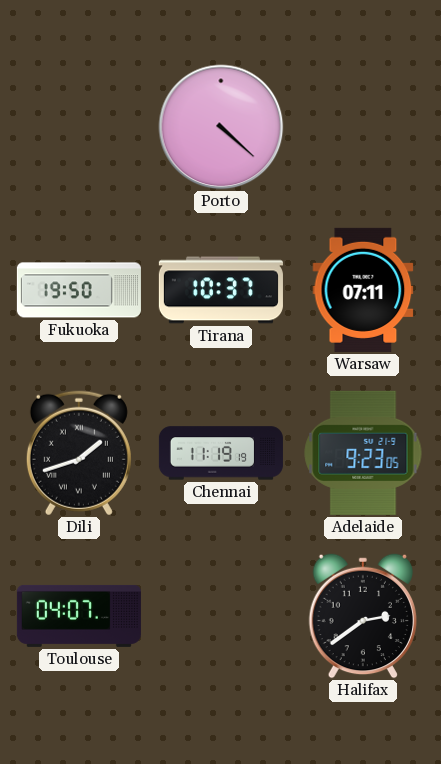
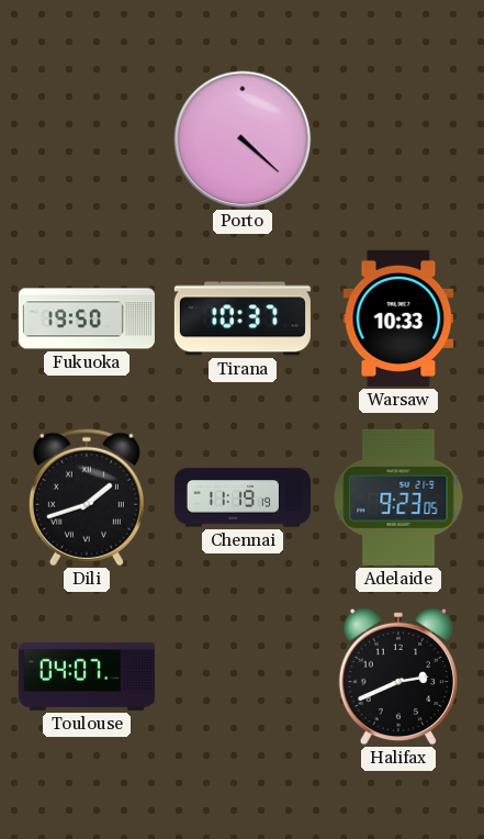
Warsaw: 07:11 -> 10:33 (398, 318)
Halifax: 2:39 -> 2:41 (397, 676)
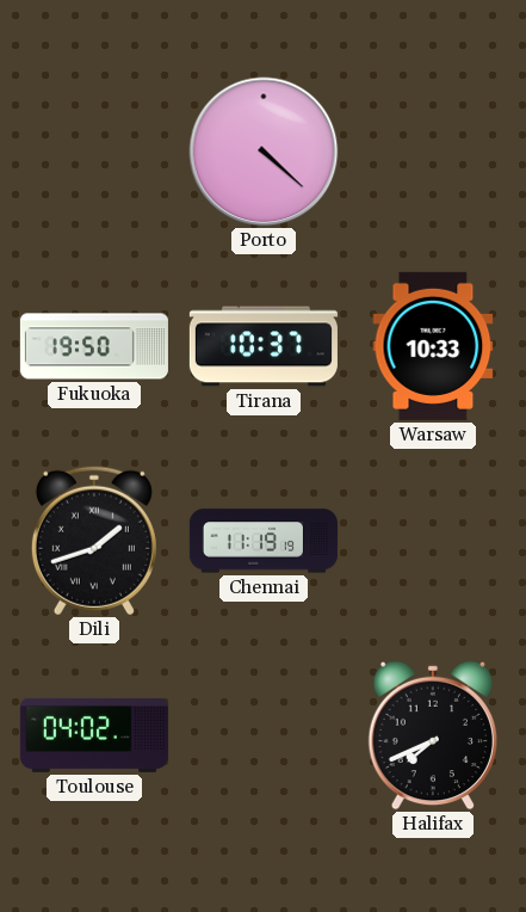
Adelaide: 9:23 -> none (398, 497)
Toulouse: 04:07 -> 04:02 (94, 735)
Halifax: 2:41 -> 7:41 (432, 735)
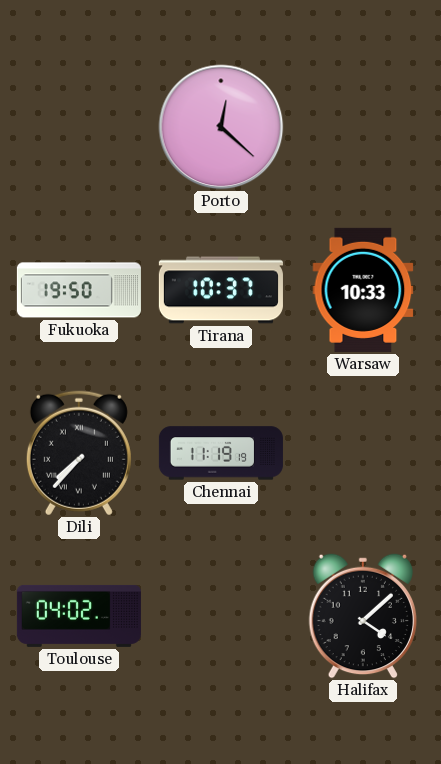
Porto: 4:22 -> 12:22 (221, 127)
Dili: 1:42 -> 7:37 (79, 453)
Halifax: 7:41 -> 4:08 (362, 616)
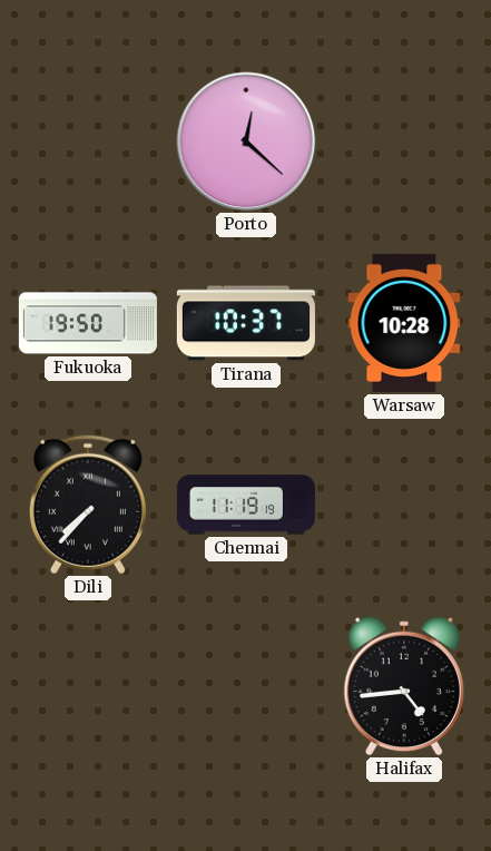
Warsaw: 10:33 -> 10:28 (404, 323)
Toulouse: 04:02 -> none (79, 616)
Halifax: 4:08 -> 4:44 (403, 686)
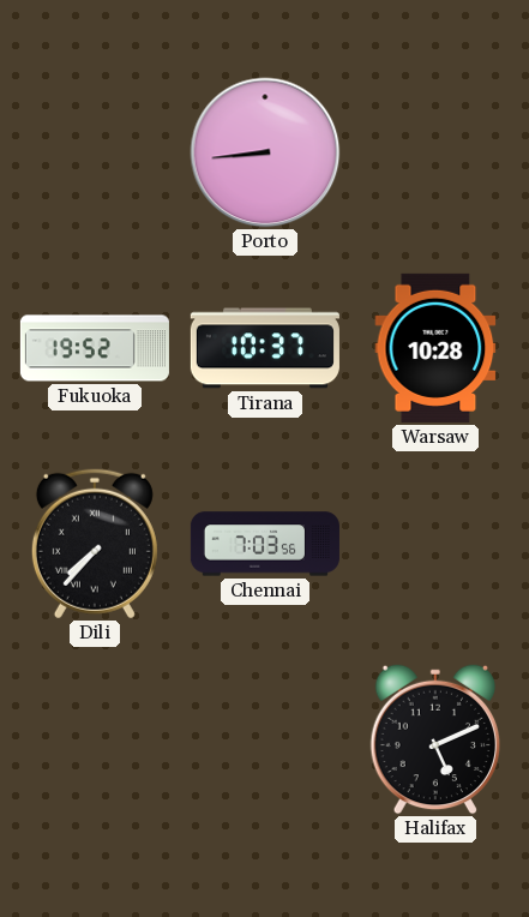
Porto: 12:22 -> 8:44 (265, 152)
Fukuoka: 19:50 -> 19:52 (95, 348)
Chennai: 11:19 -> 7:03 (265, 544)
Halifax: 4:44 -> 5:11 (434, 739)
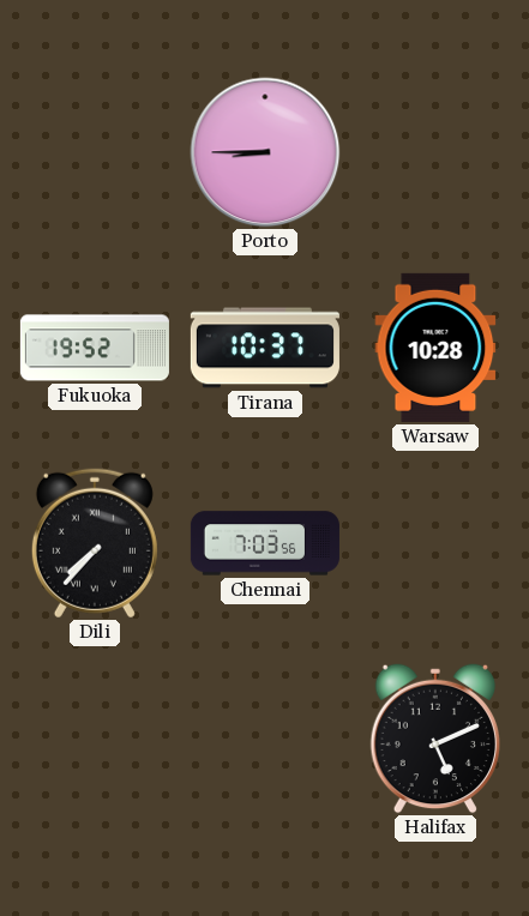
Porto: 8:44 -> 8:45 (265, 152)
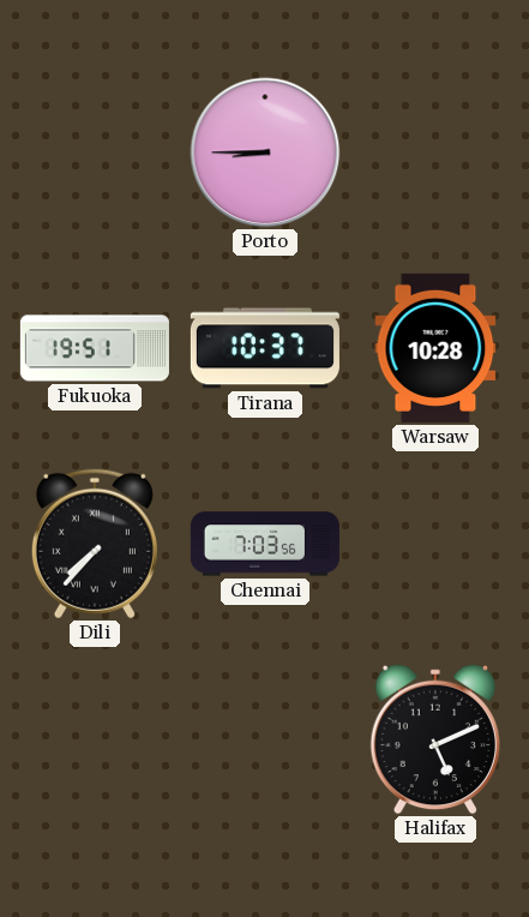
Fukuoka: 19:52 -> 19:51 (95, 348)
